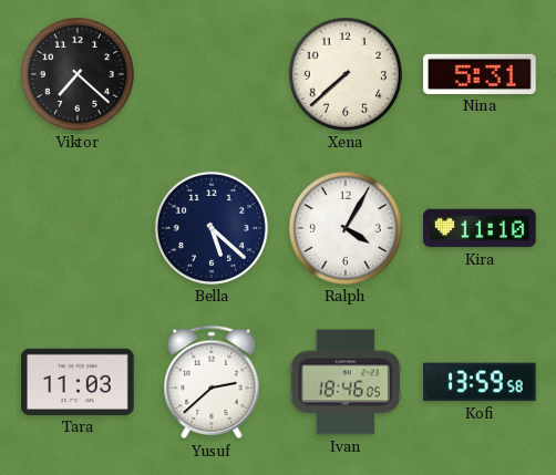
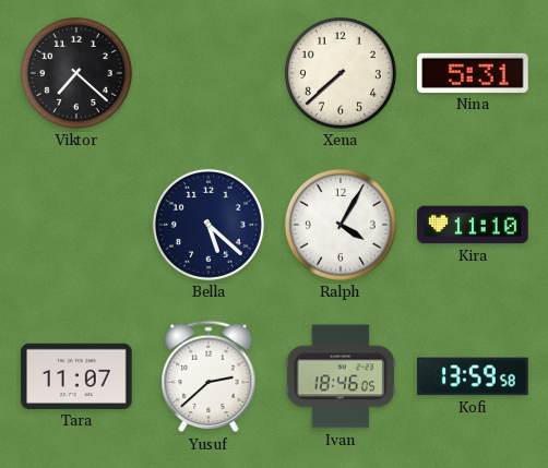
Tara: 11:03 -> 11:07 (76, 376)
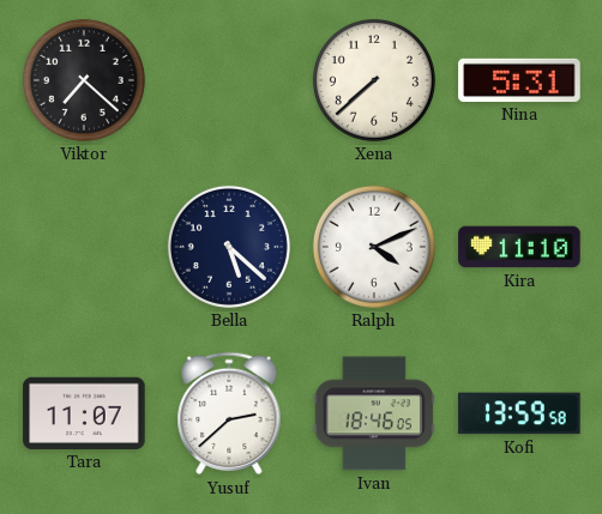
Ralph: 4:05 -> 4:11 (374, 247)
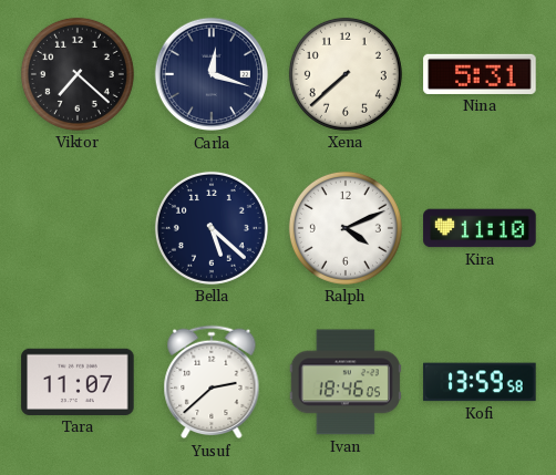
Carla: none -> 12:18 (212, 74)
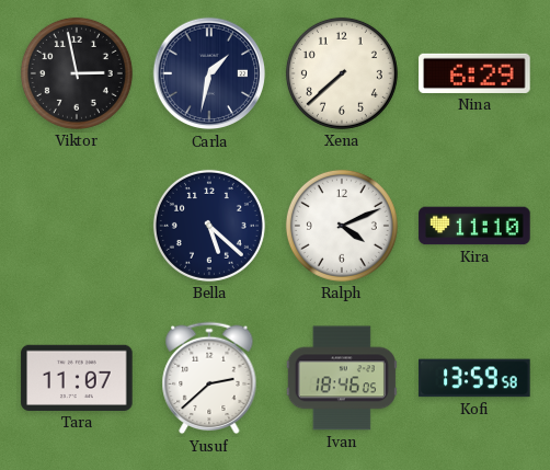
Viktor: 7:22 -> 2:58 (77, 73)
Carla: 12:18 -> 1:32 (209, 73)
Nina: 5:31 -> 6:29 (474, 73)
